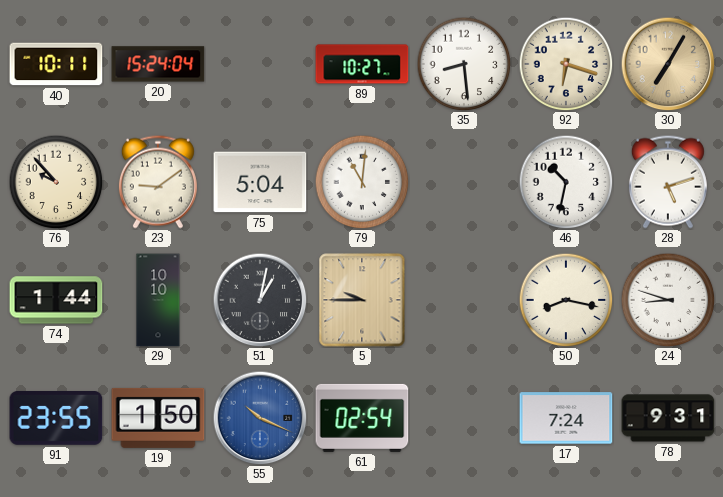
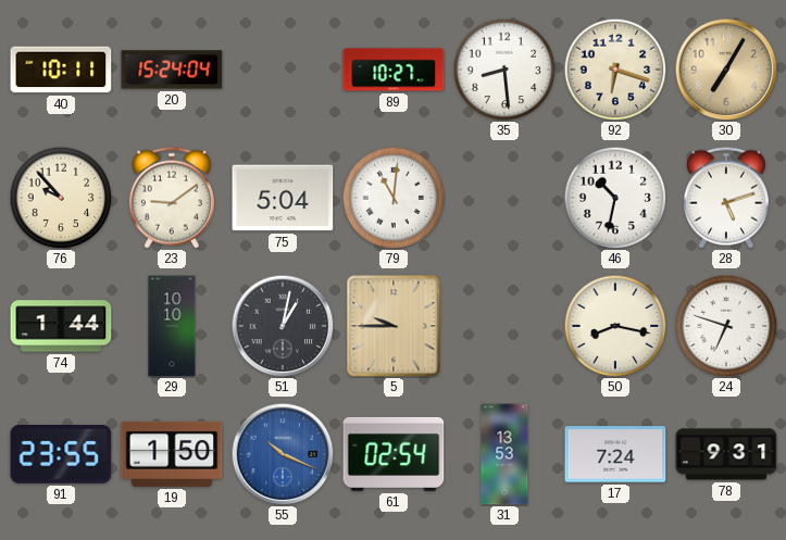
24: 8:48 -> 6:48 (726, 326)
31: none -> 13:53 (504, 454)
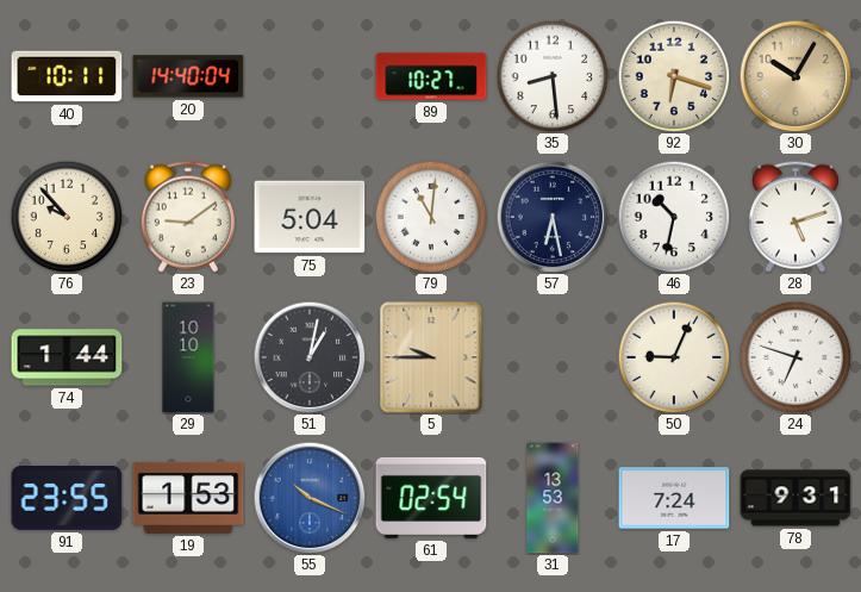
20: 15:24 -> 14:40 (188, 76)
30: 7:05 -> 10:05 (796, 76)
57: none -> 6:28 (553, 217)
50: 8:17 -> 9:04 (674, 357)
19: 1:50 -> 1:53 (188, 498)
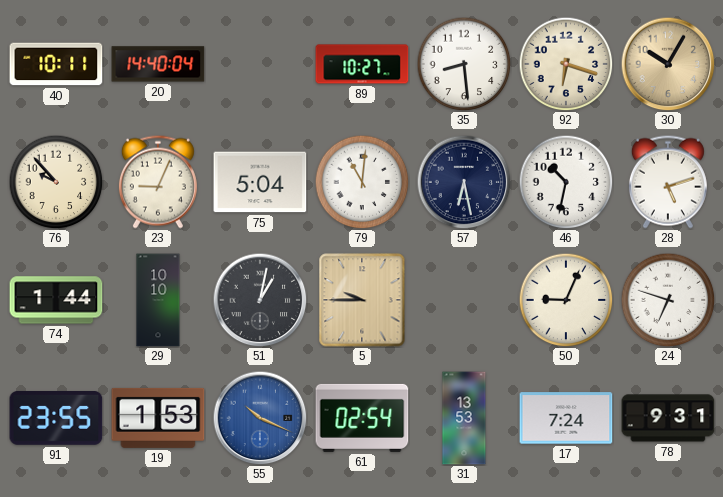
23: 9:09 -> 9:04 (158, 182)
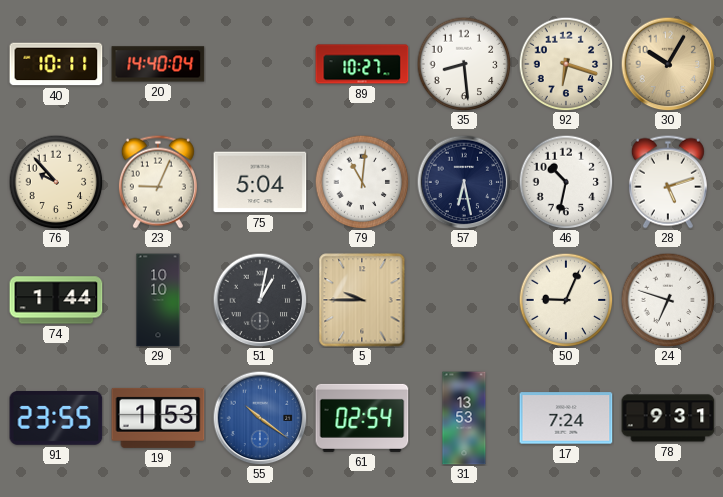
55: 10:19 -> 10:21 (260, 418)
